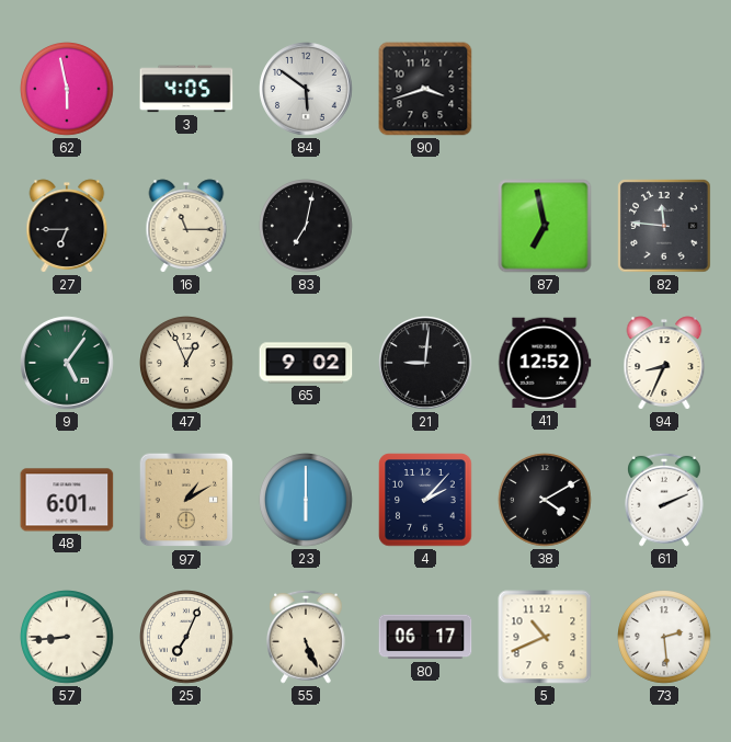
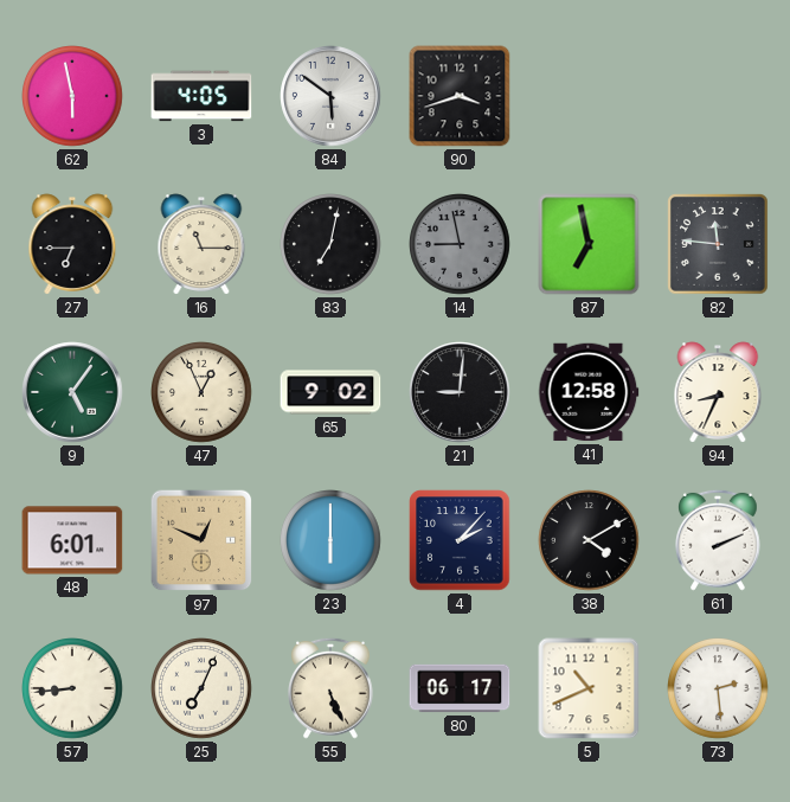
14: none -> 8:58 (461, 245)
41: 12:52 -> 12:58 (589, 392)
97: 1:10 -> 12:49 (201, 540)
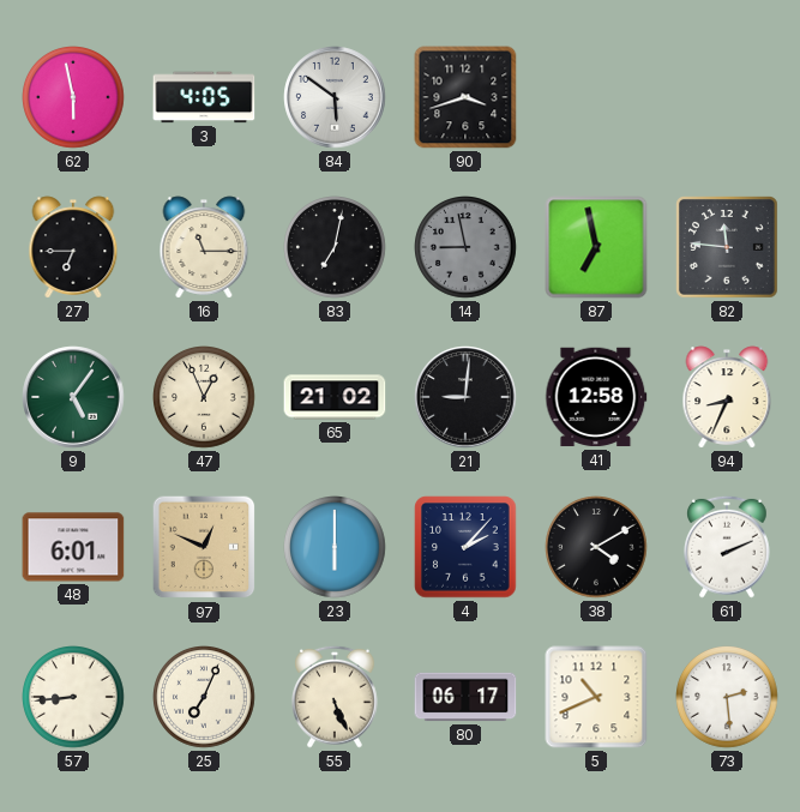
65: 9:02 -> 21:02 (335, 397)
